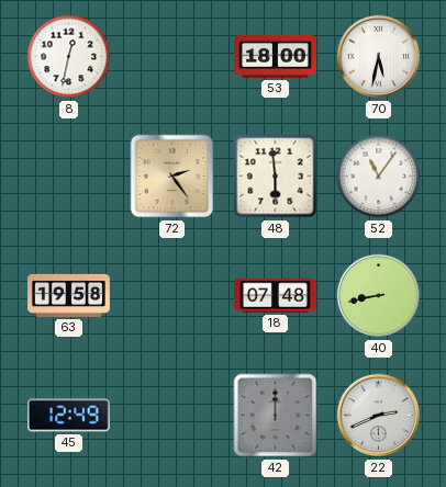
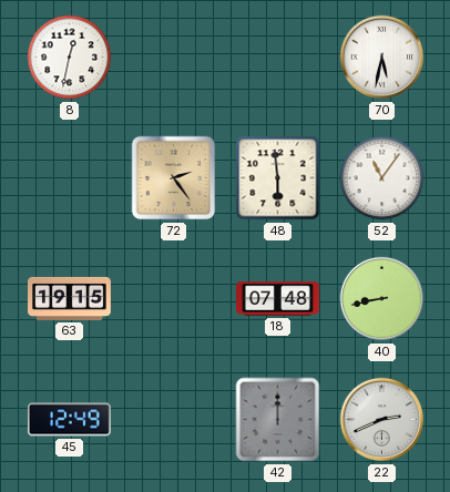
53: 18:00 -> none (276, 56)
63: 19:58 -> 19:15 (70, 298)
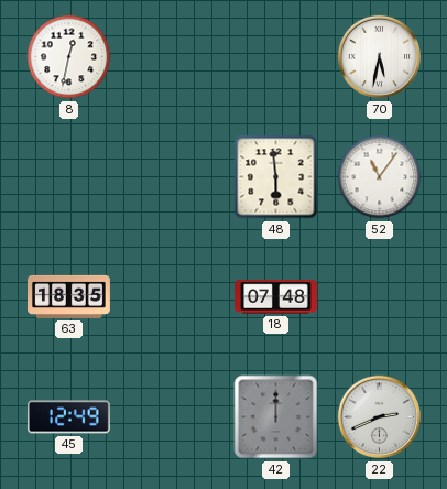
72: 2:24 -> none (174, 178)
63: 19:15 -> 18:35 (69, 296)
40: 8:43 -> none (382, 299)
